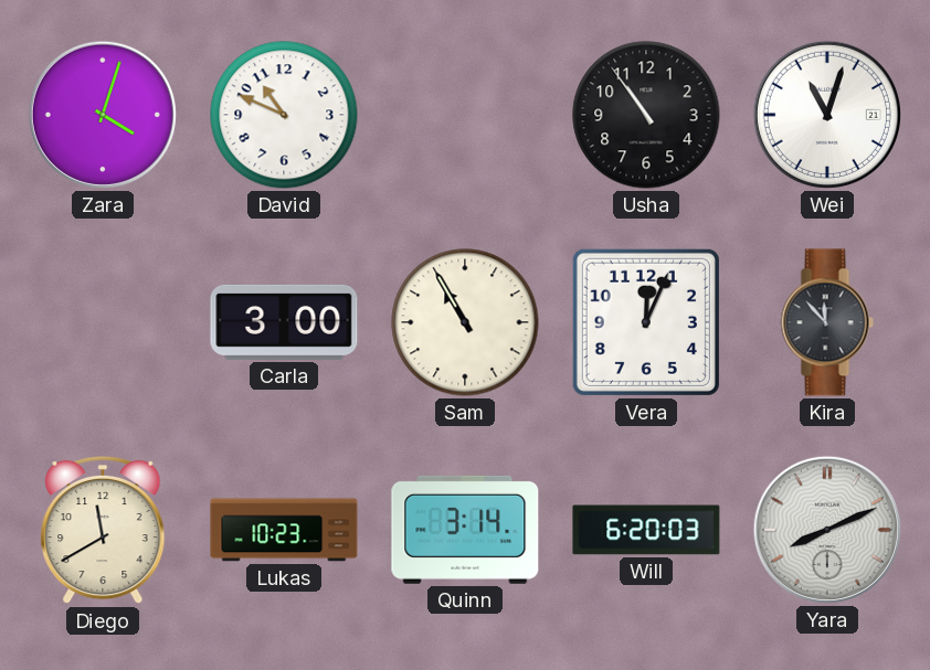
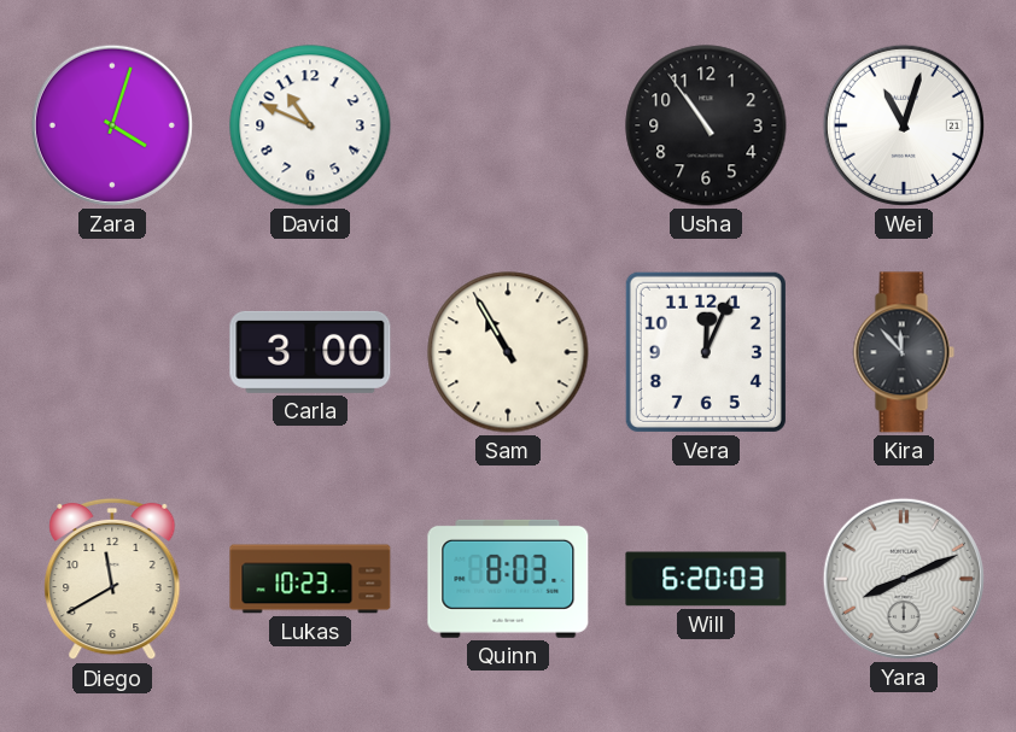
Quinn: 3:14 -> 8:03 (508, 579)
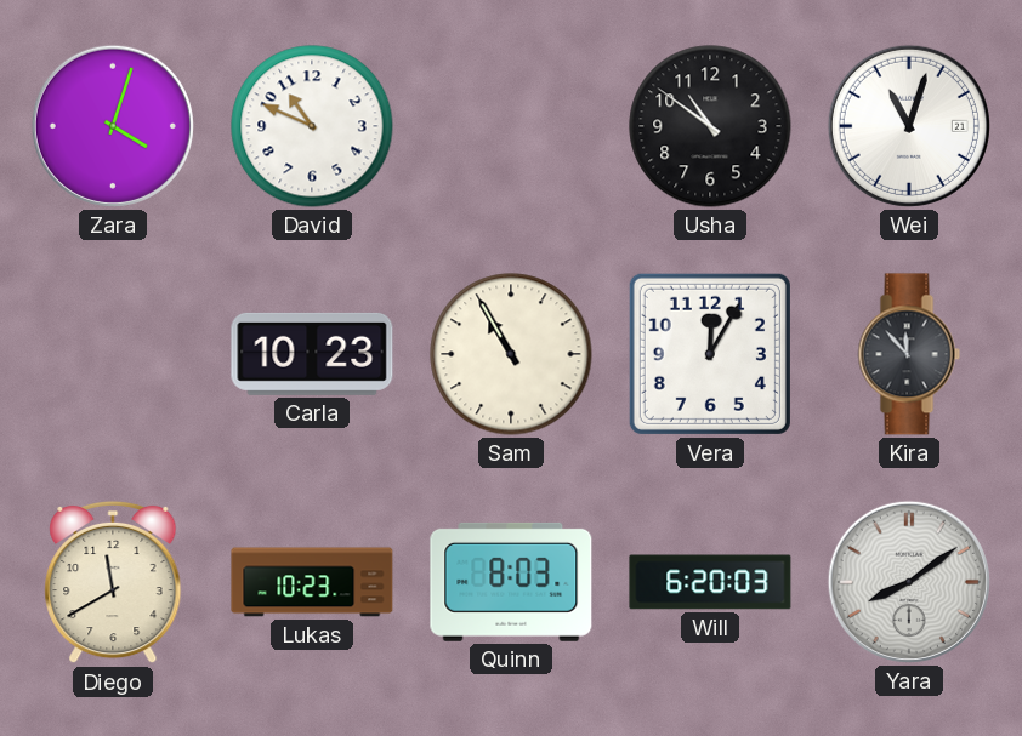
Usha: 10:54 -> 10:51 (710, 126)
Carla: 3:00 -> 10:23 (312, 354)
Vera: 12:04 -> 12:05 (710, 354)
Yara: 8:11 -> 8:09 (909, 582)
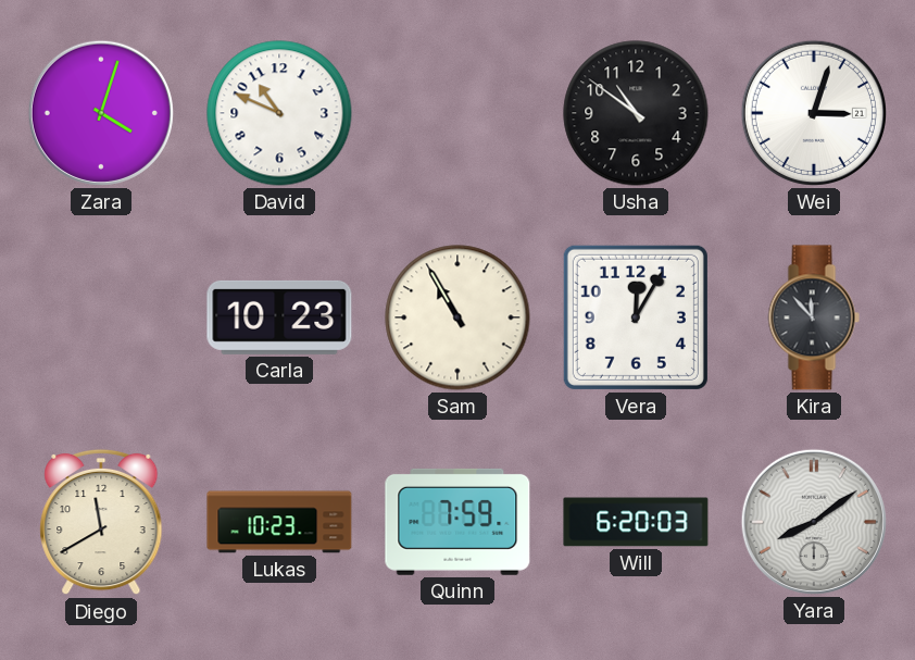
Wei: 11:03 -> 3:03 (814, 113)
Quinn: 8:03 -> 7:59 (457, 522)
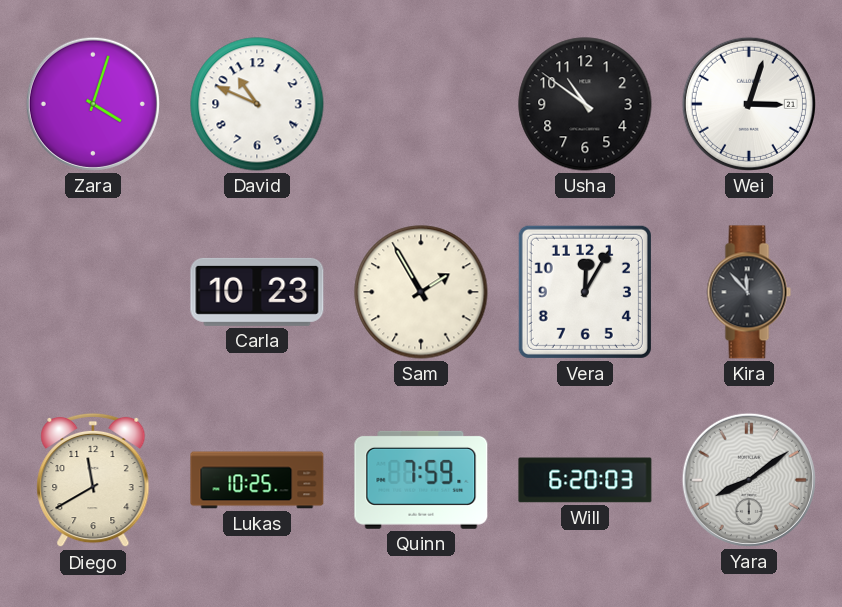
Sam: 10:55 -> 1:55 (421, 292)
Lukas: 10:23 -> 10:25 (257, 480)
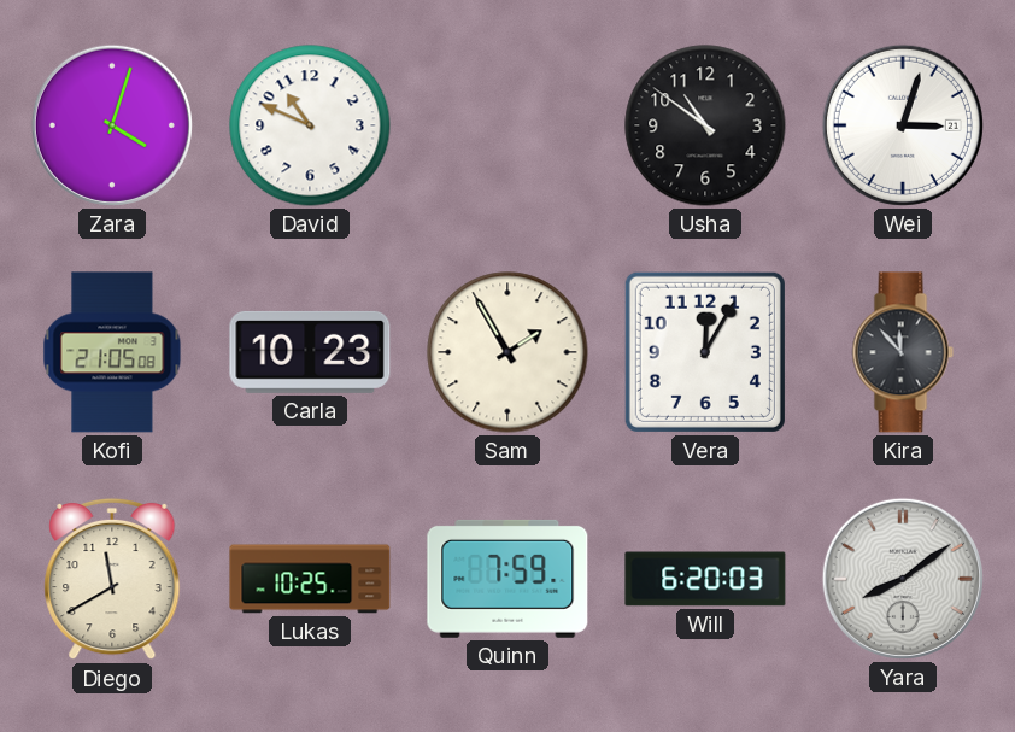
Kofi: none -> 21:05 (112, 352)
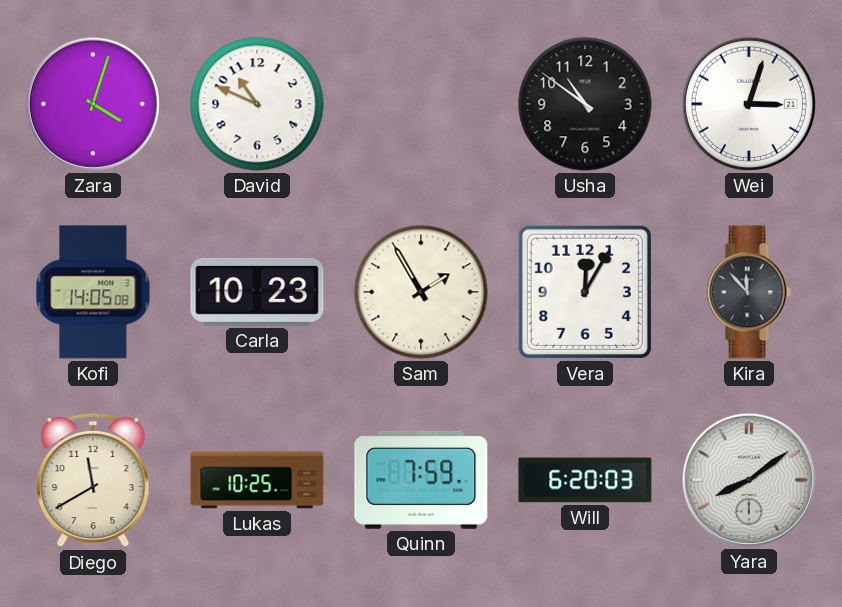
Kofi: 21:05 -> 14:05 (93, 292)
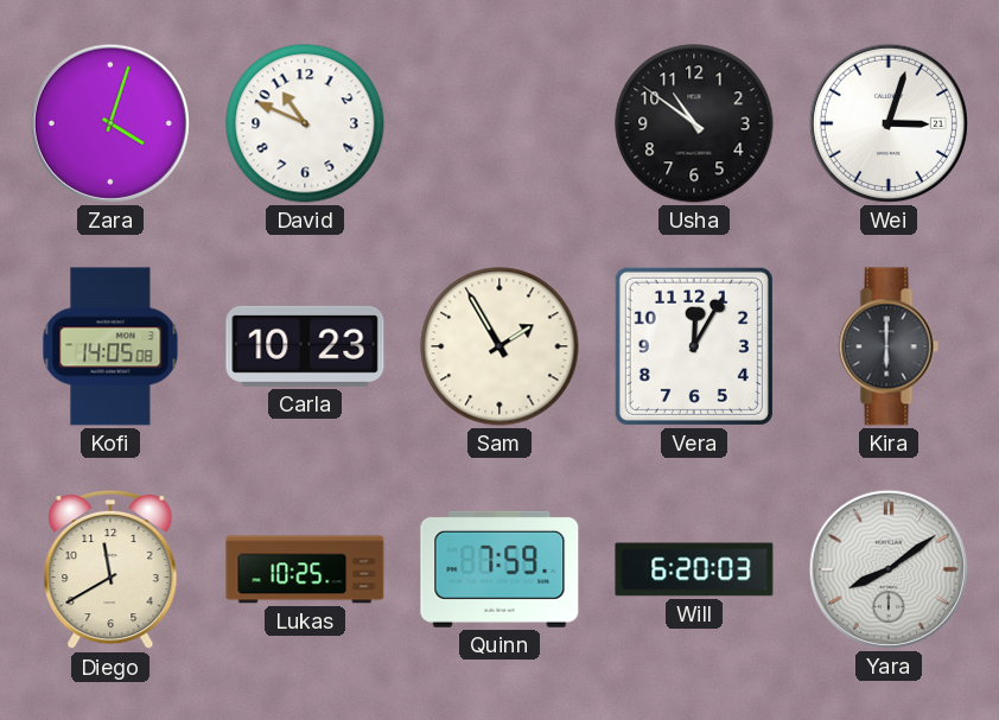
Kira: 11:53 -> 6:00 (889, 346)
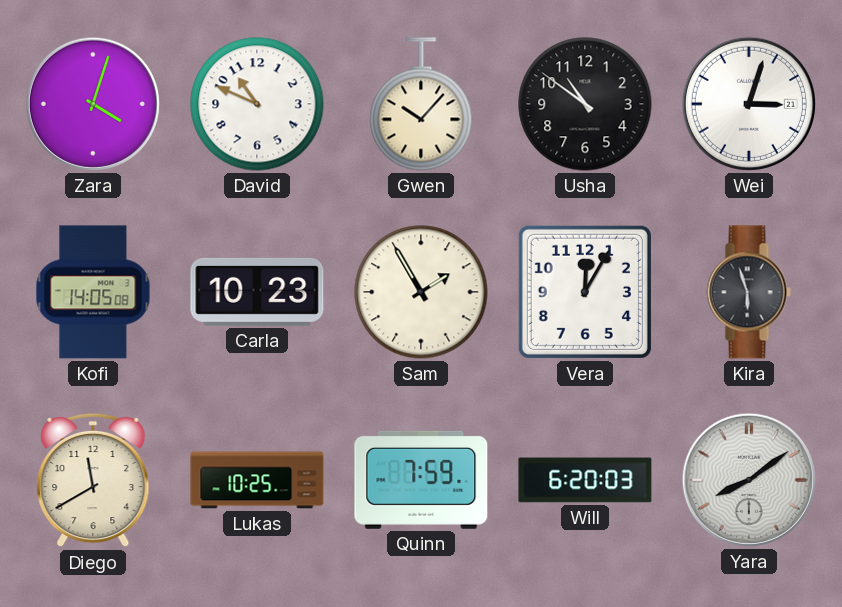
Gwen: none -> 10:07 (421, 104)
Kira: 6:00 -> 5:57 (749, 292)
